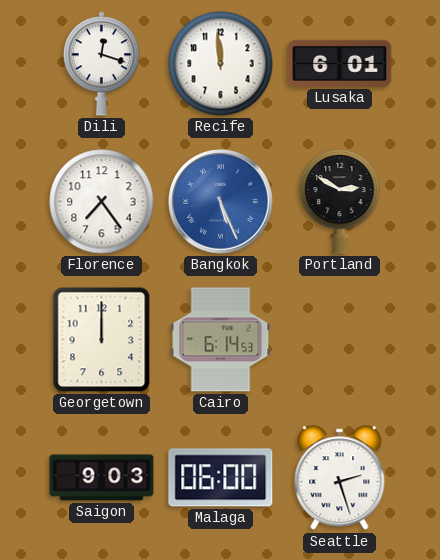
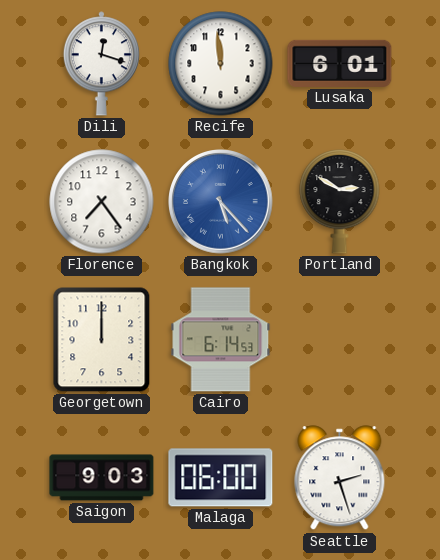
Bangkok: 5:26 -> 5:23 (221, 202)
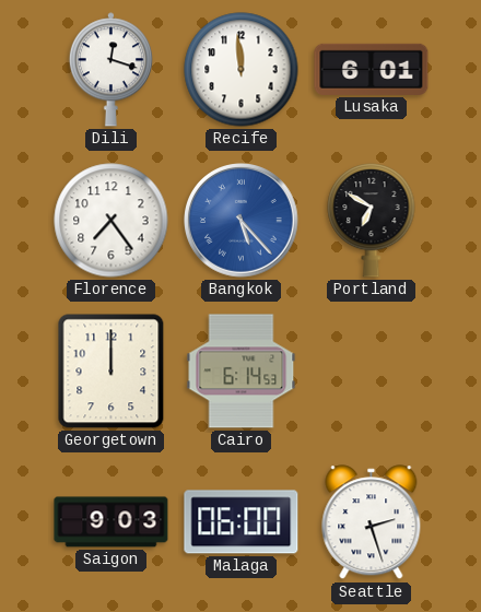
Portland: 2:50 -> 6:50 (372, 220)
